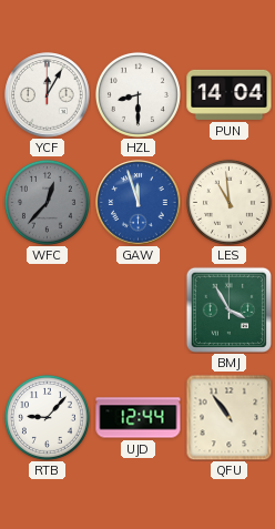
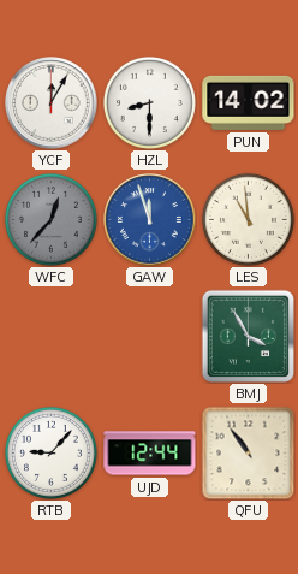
PUN: 14:04 -> 14:02 (249, 102)
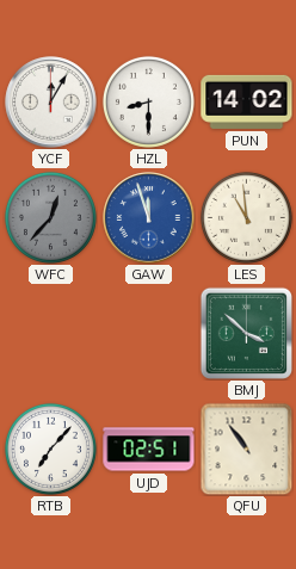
BMJ: 3:55 -> 3:52 (246, 333)
RTB: 9:07 -> 7:07 (50, 449)
UJD: 12:44 -> 02:51 (149, 450)
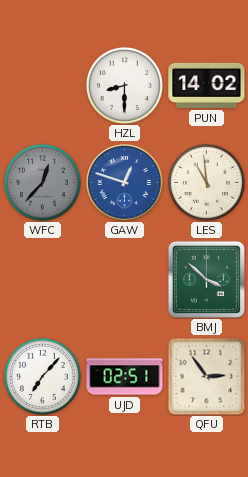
YCF: 12:05 -> none (51, 103)
GAW: 11:57 -> 12:48 (125, 183)
QFU: 10:54 -> 2:54 (206, 376)
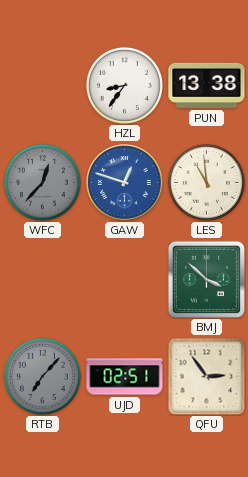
HZL: 8:30 -> 8:36 (124, 85)
PUN: 14:02 -> 13:38 (207, 85)
RTB dial: white -> grey (42, 376)
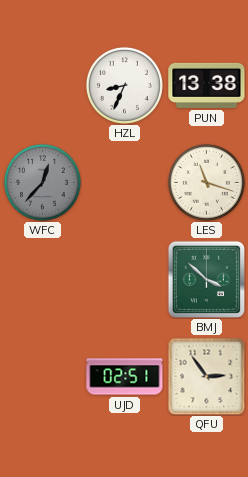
HZL: 8:36 -> 8:34 (124, 85)
GAW: 12:48 -> none (125, 183)
LES: 10:59 -> 11:18 (206, 182)
RTB: 7:07 -> none (42, 376)
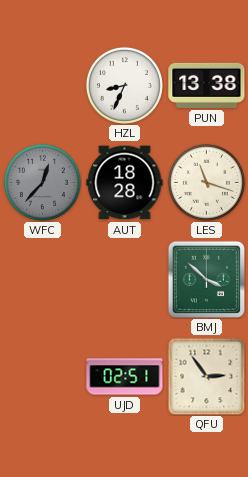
AUT: none -> 18:28 (125, 183)
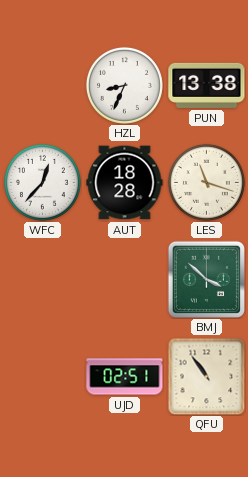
WFC dial: grey -> white (42, 182)
QFU: 2:54 -> 10:54 (206, 376)
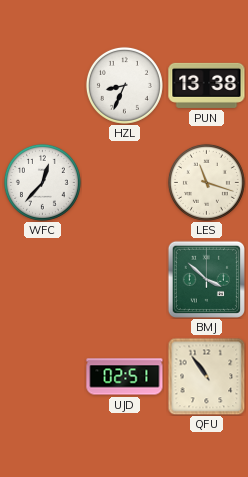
AUT: 18:28 -> none (125, 183)
